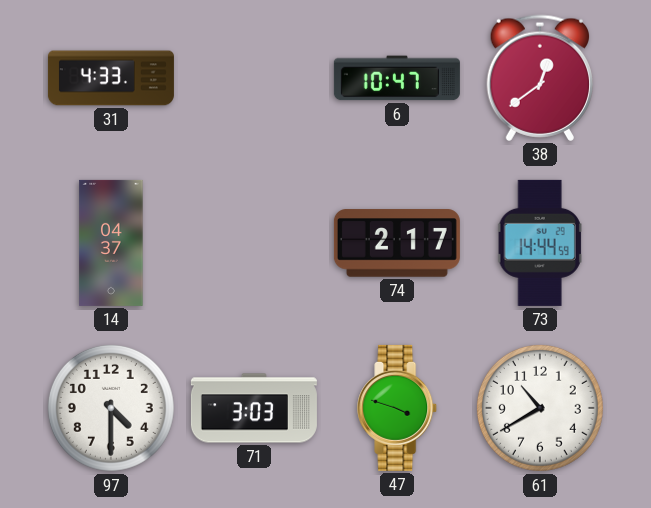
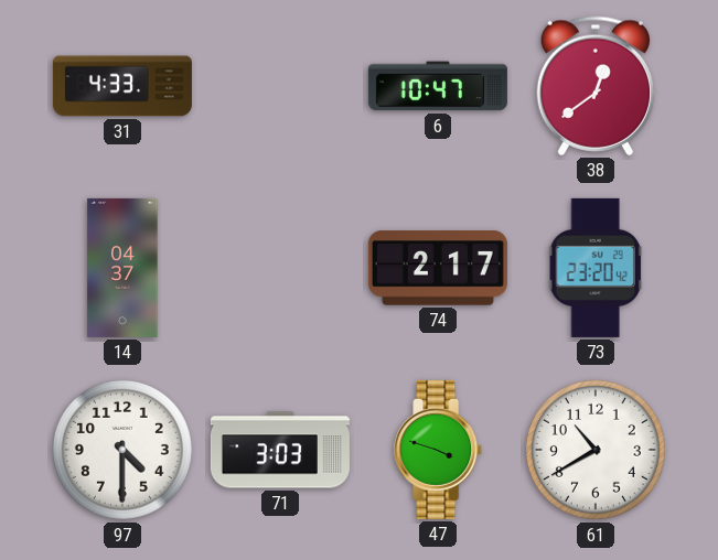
73: 14:44 -> 23:20 (596, 268)
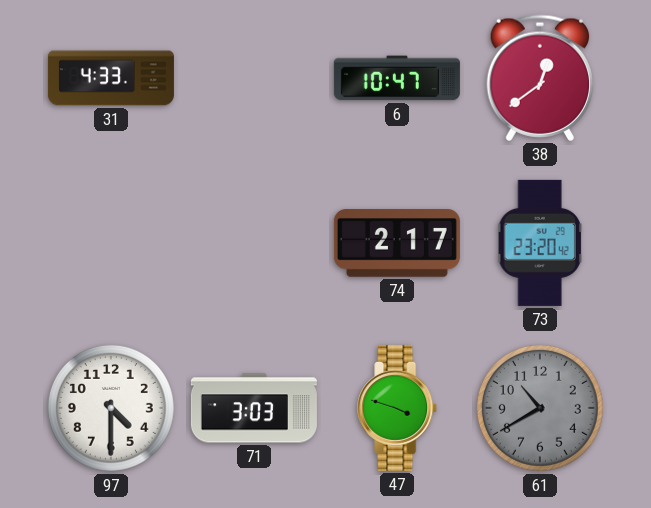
14: 04:37 -> none (122, 268)
61 dial: white -> grey (540, 408)
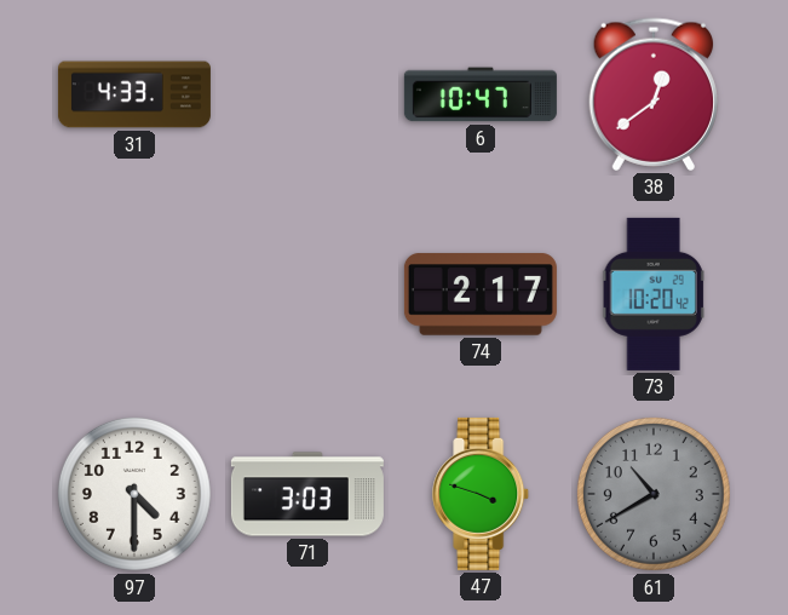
73: 23:20 -> 10:20 (654, 294)
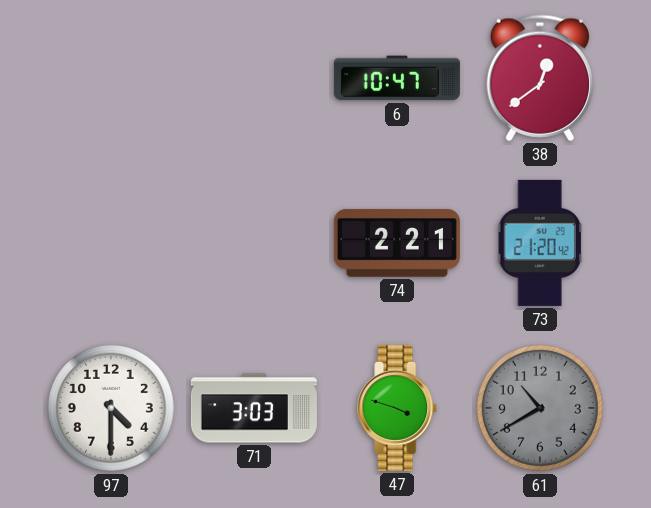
31: 4:33 -> none (134, 94)
74: 2:17 -> 2:21 (397, 243)
73: 10:20 -> 21:20 (540, 243)
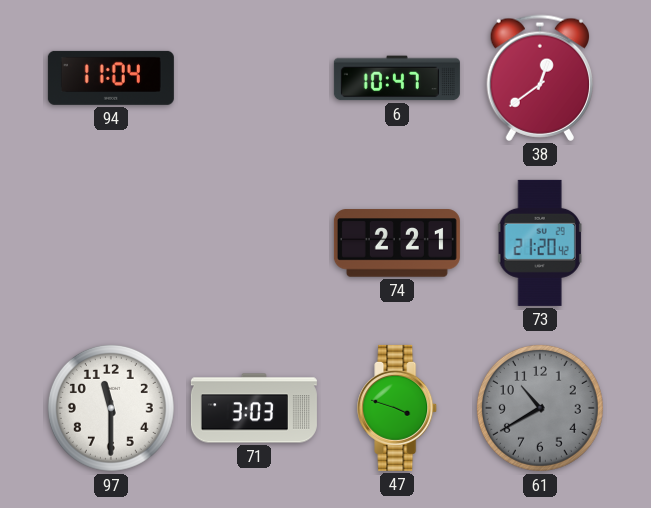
94: none -> 11:04 (111, 78)
97: 4:30 -> 11:30 (111, 408)
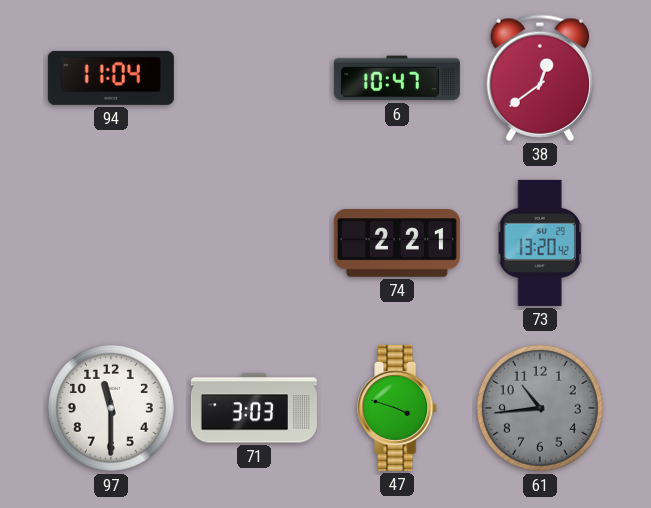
73: 21:20 -> 13:20 (540, 243)
61: 10:40 -> 10:44 (540, 408)
